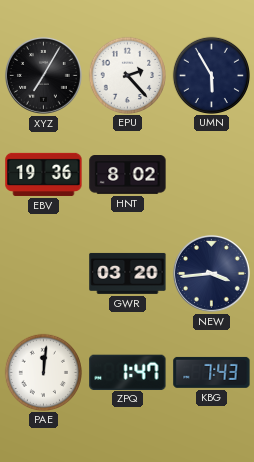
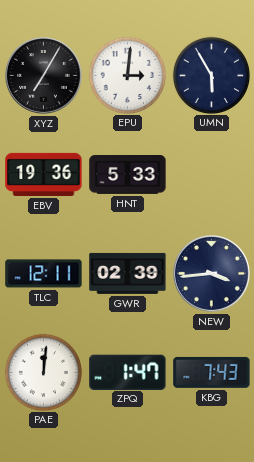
EPU: 2:23 -> 3:01 (127, 75)
HNT: 8:02 -> 5:33 (128, 175)
TLC: none -> 12:11 (44, 274)
GWR: 03:20 -> 02:39 (128, 273)
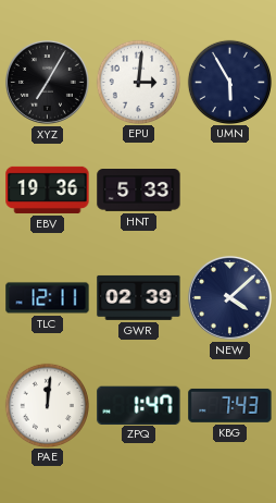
NEW: 3:44 -> 4:08 (229, 297)
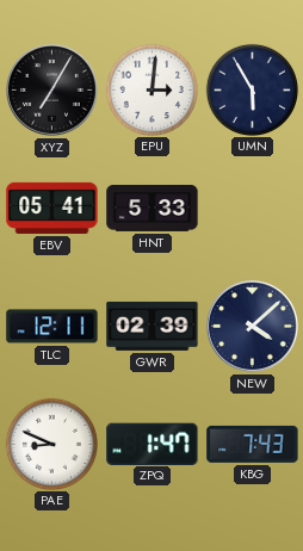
EBV: 19:36 -> 05:41 (52, 208)
PAE: 12:01 -> 8:49 (51, 444)
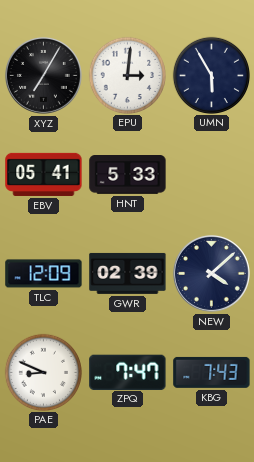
TLC: 12:11 -> 12:09 (44, 274)
ZPQ: 1:47 -> 7:47 (128, 372)
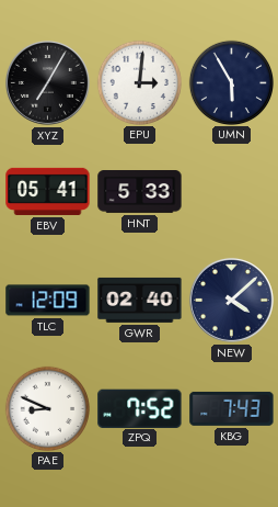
GWR: 02:39 -> 02:40 (140, 300)
ZPQ: 7:47 -> 7:52 (140, 408)
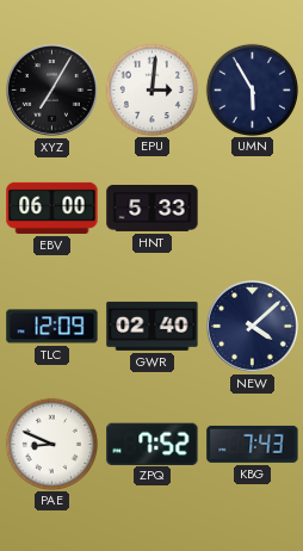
EBV: 05:41 -> 06:00 (52, 208)
